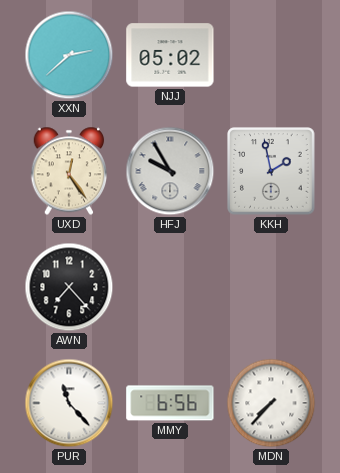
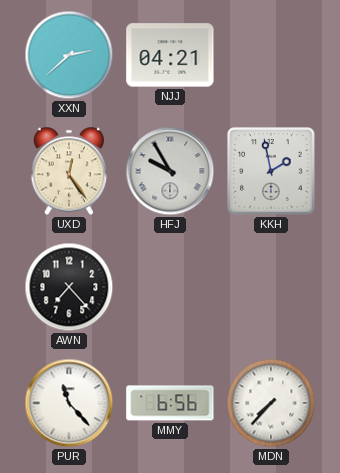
NJJ: 05:02 -> 04:21 (170, 55)
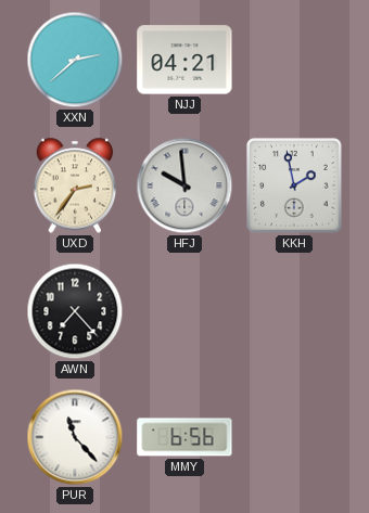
UXD: 12:24 -> 2:36 (75, 185)
HFJ: 9:55 -> 9:59 (184, 185)
MDN: 7:37 -> none (271, 403)
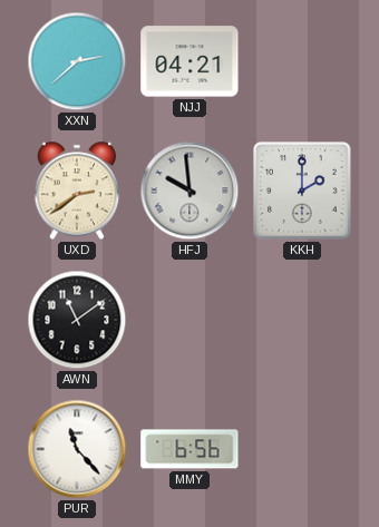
UXD: 2:36 -> 2:39 (77, 191)
KKH: 1:58 -> 2:00 (302, 191)
AWN: 7:23 -> 11:09 (77, 320)
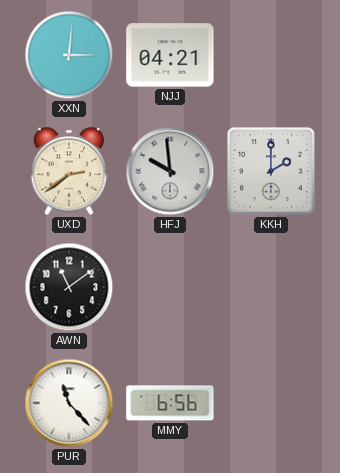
XXN: 2:38 -> 3:01 (69, 55)
